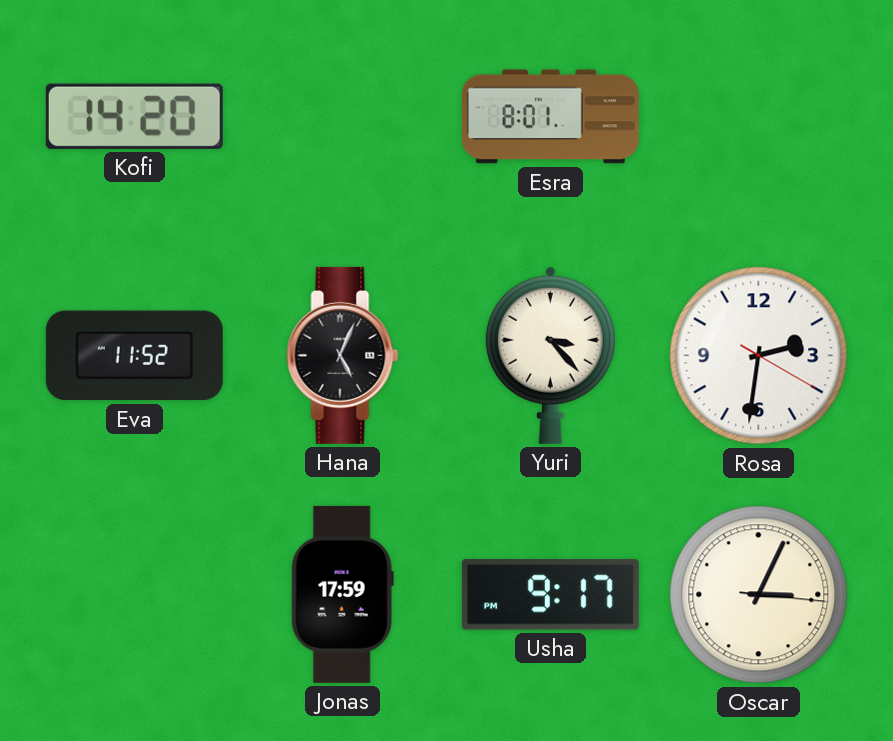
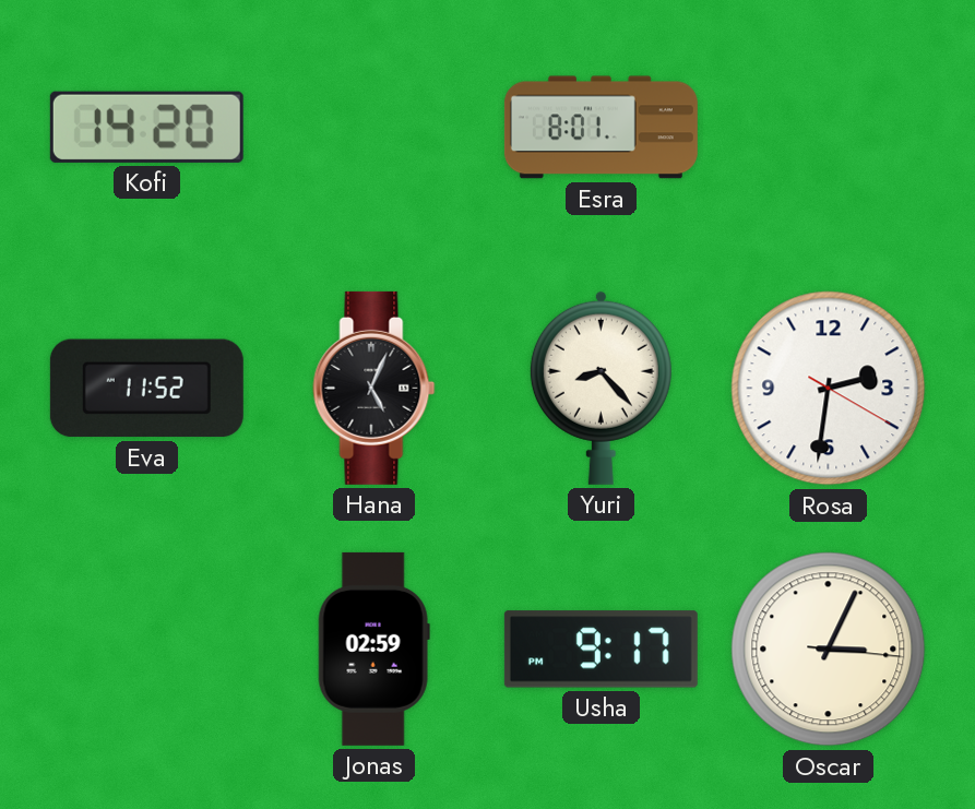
Yuri: 3:23 -> 8:23 (601, 388)
Jonas: 17:59 -> 02:59 (373, 649)
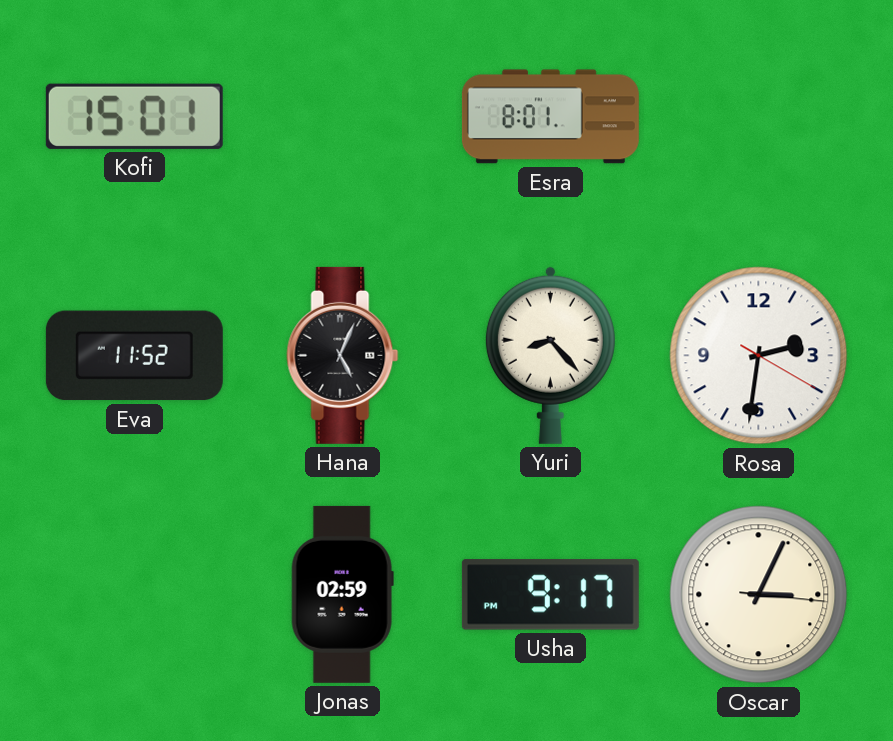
Kofi: 14:20 -> 15:01 (134, 116)
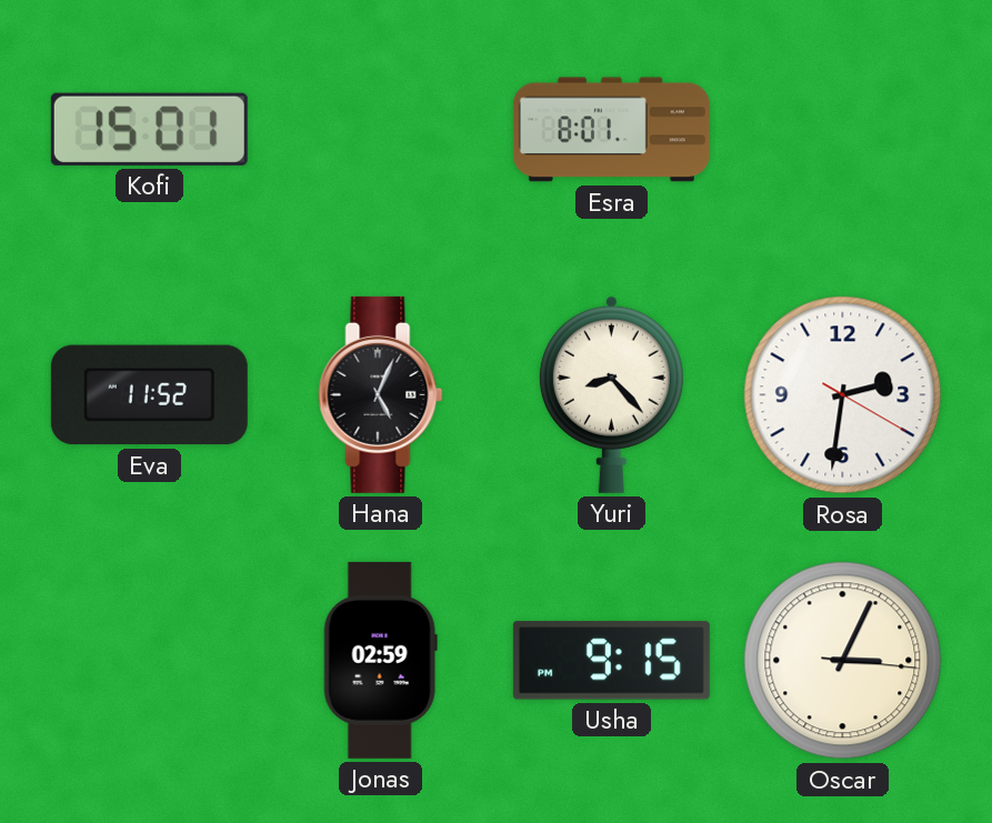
Usha: 9:17 -> 9:15 (611, 661)
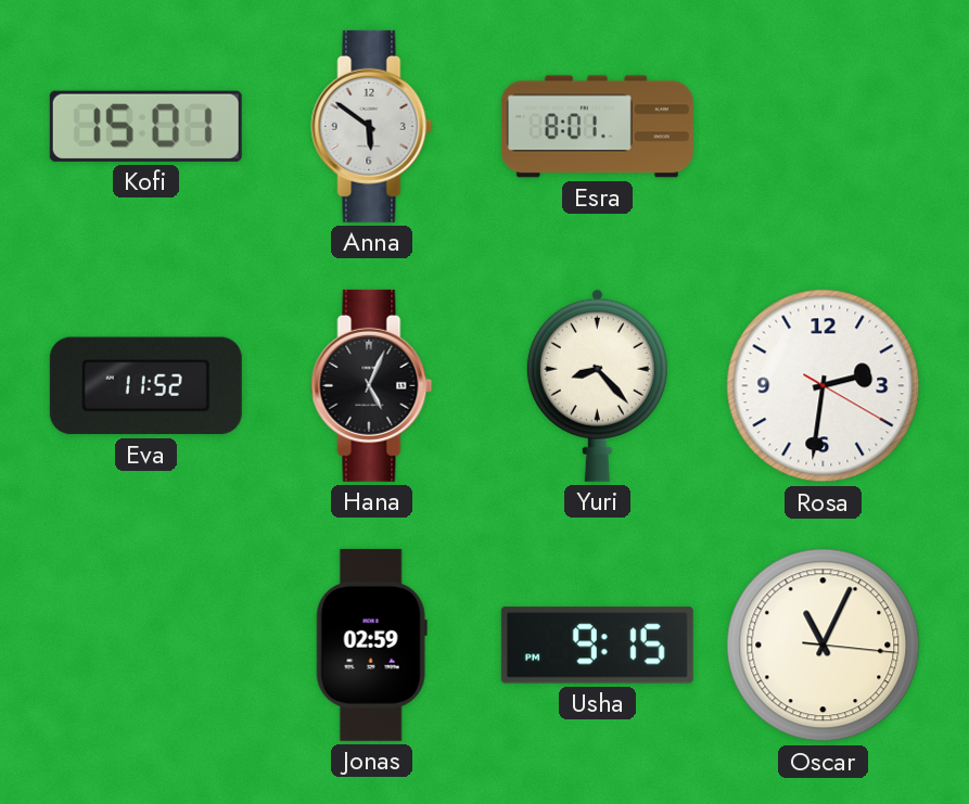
Anna: none -> 5:51 (372, 126)
Oscar: 3:04 -> 11:04 (824, 646)
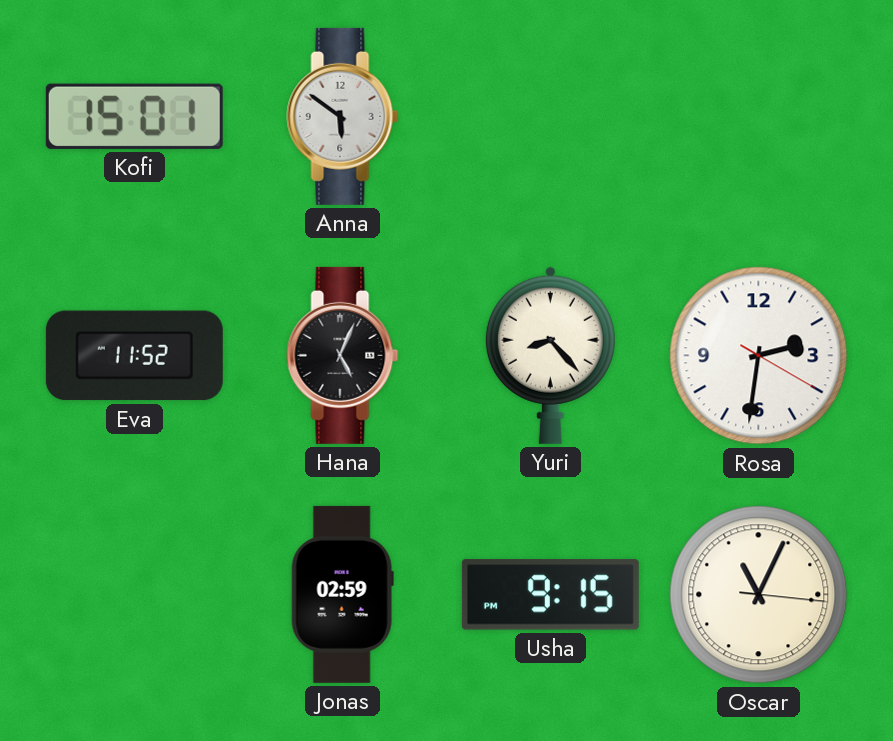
Esra: 8:01 -> none (597, 127)
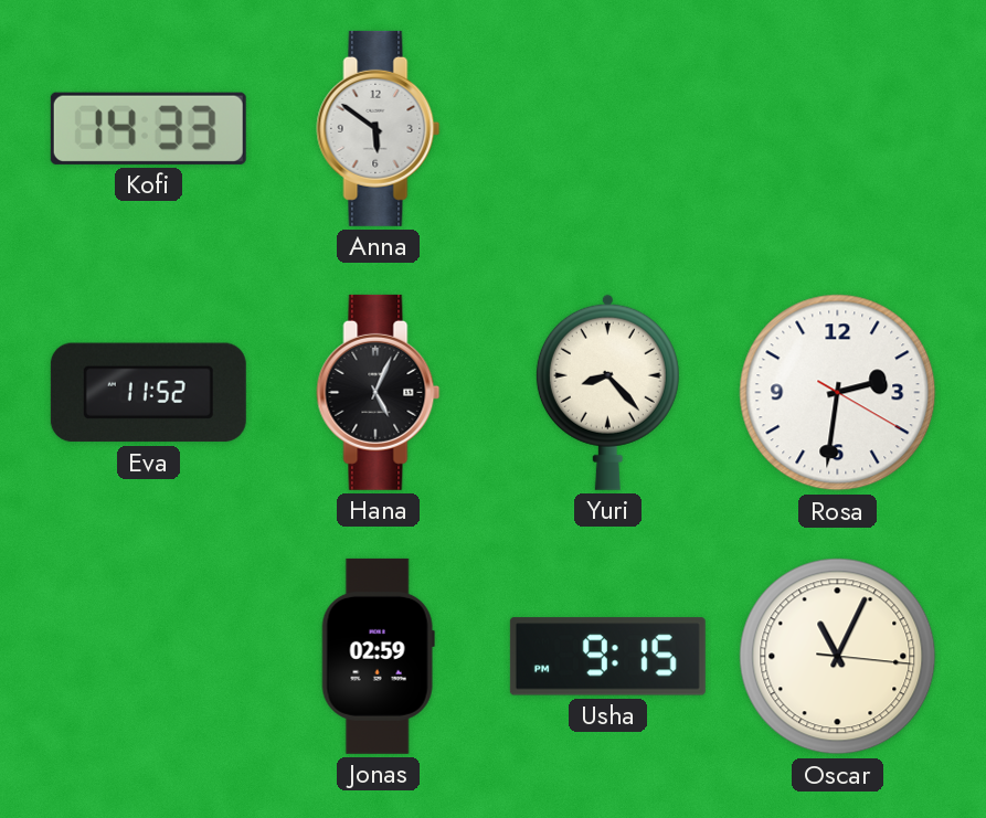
Kofi: 15:01 -> 14:33 (148, 128)
